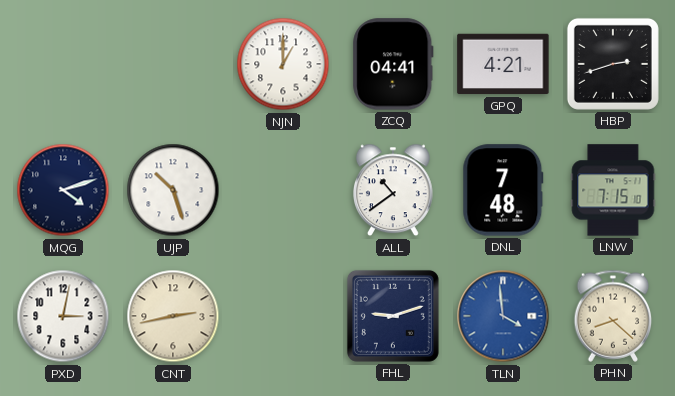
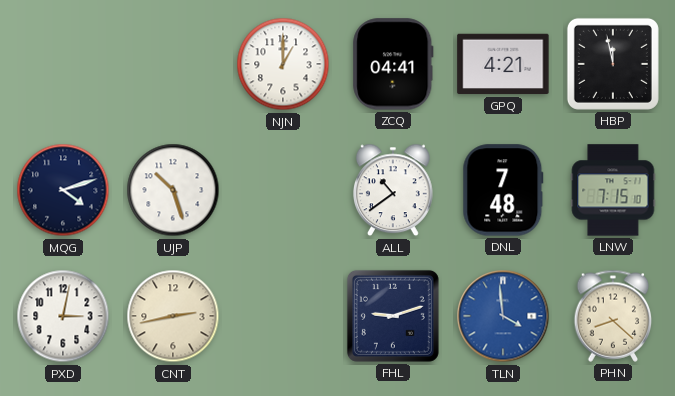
HBP: 2:42 -> 11:58 (613, 64)
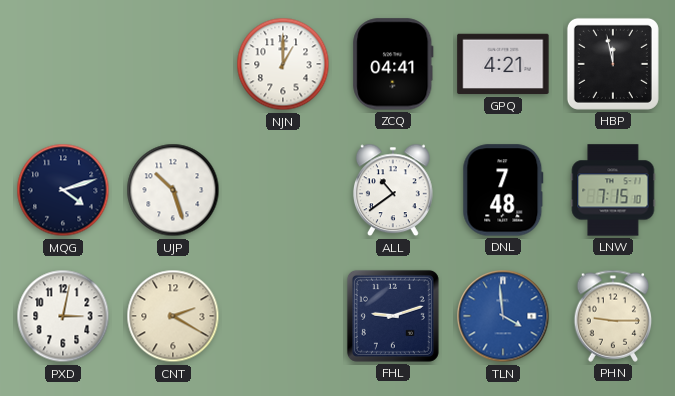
CNT: 2:43 -> 2:20 (173, 316)
PHN: 8:22 -> 9:15 (613, 316)
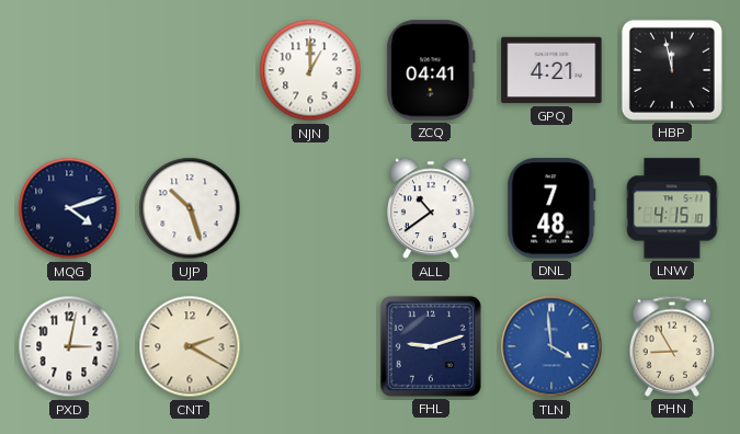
LNW: 7:15 -> 4:15 (672, 208)
PHN: 9:15 -> 8:55 (672, 346)
